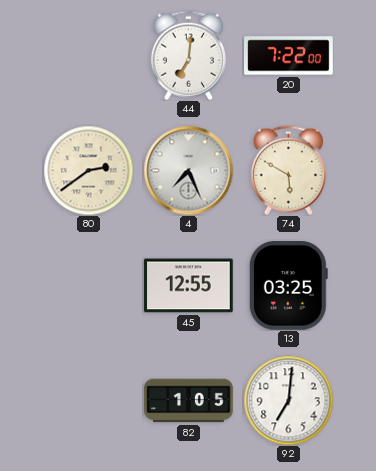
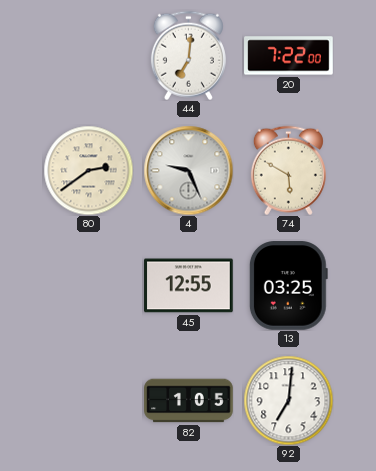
4: 7:26 -> 9:26 (188, 170)
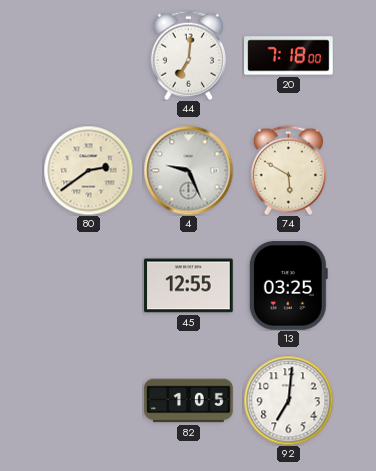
20: 7:22 -> 7:18 (289, 56)
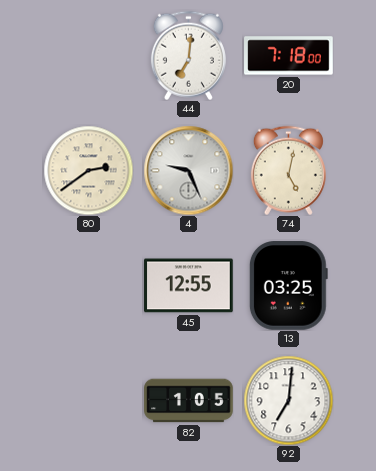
74: 5:50 -> 5:02 (288, 170)
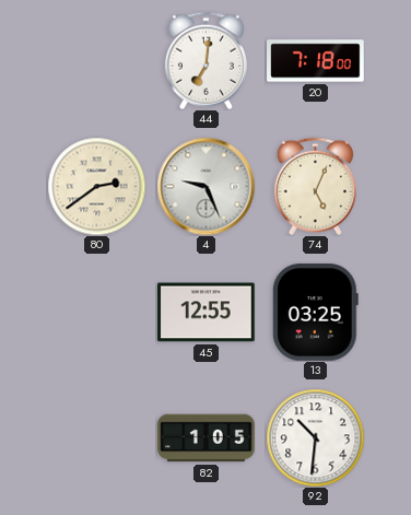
74: 5:02 -> 5:04 (315, 186)
92: 7:01 -> 10:31 (315, 437)
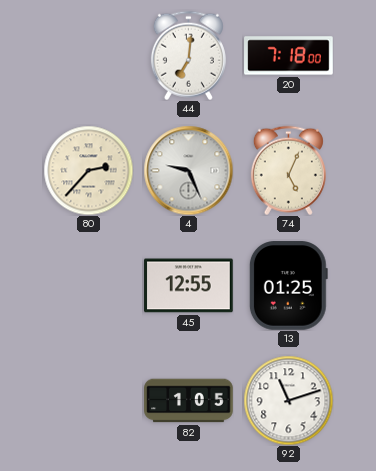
80: 2:39 -> 2:37 (88, 170)
13: 03:25 -> 01:25 (288, 286)
92: 10:31 -> 11:12 (288, 400)
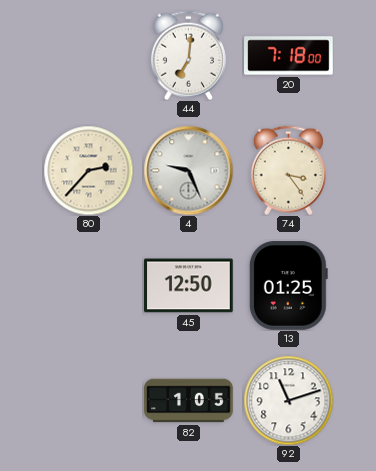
74: 5:04 -> 3:24 (288, 170)
45: 12:55 -> 12:50 (189, 286)
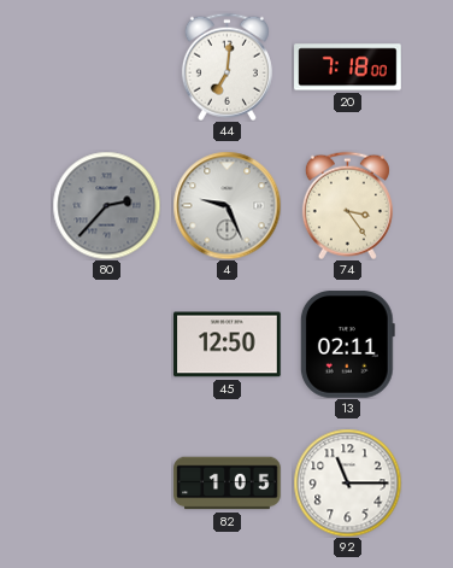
80 dial: cream -> grey (106, 205)
13: 01:25 -> 02:11 (347, 345)
92: 11:12 -> 11:15 (347, 482)
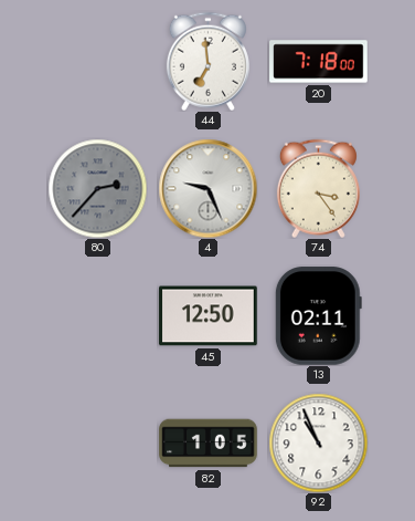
44: 7:01 -> 6:59 (208, 61)
92: 11:15 -> 10:56 (318, 442)
